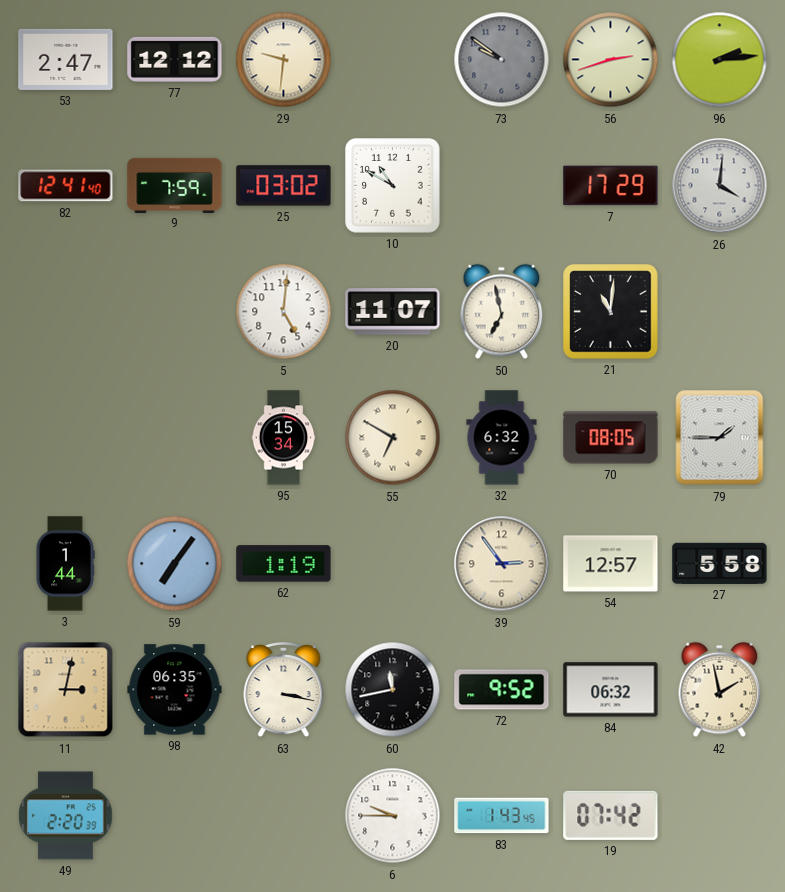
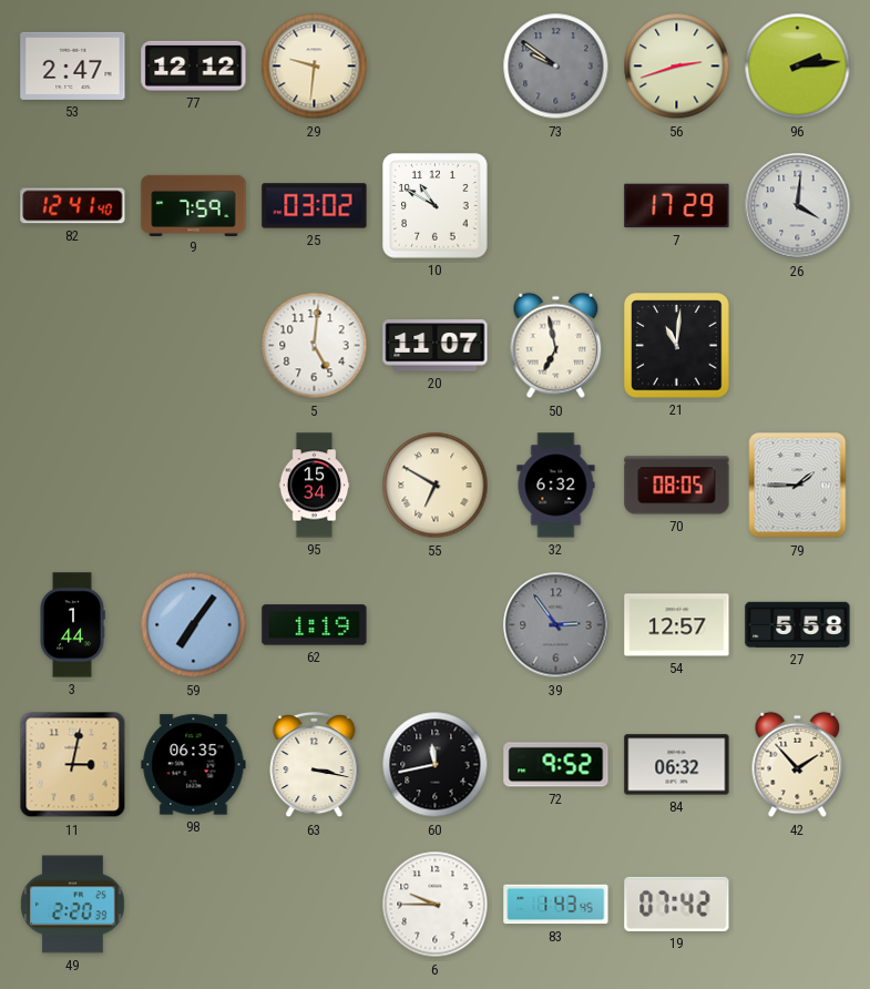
39 dial: cream -> grey (556, 625)
42: 1:58 -> 1:53 (798, 765)
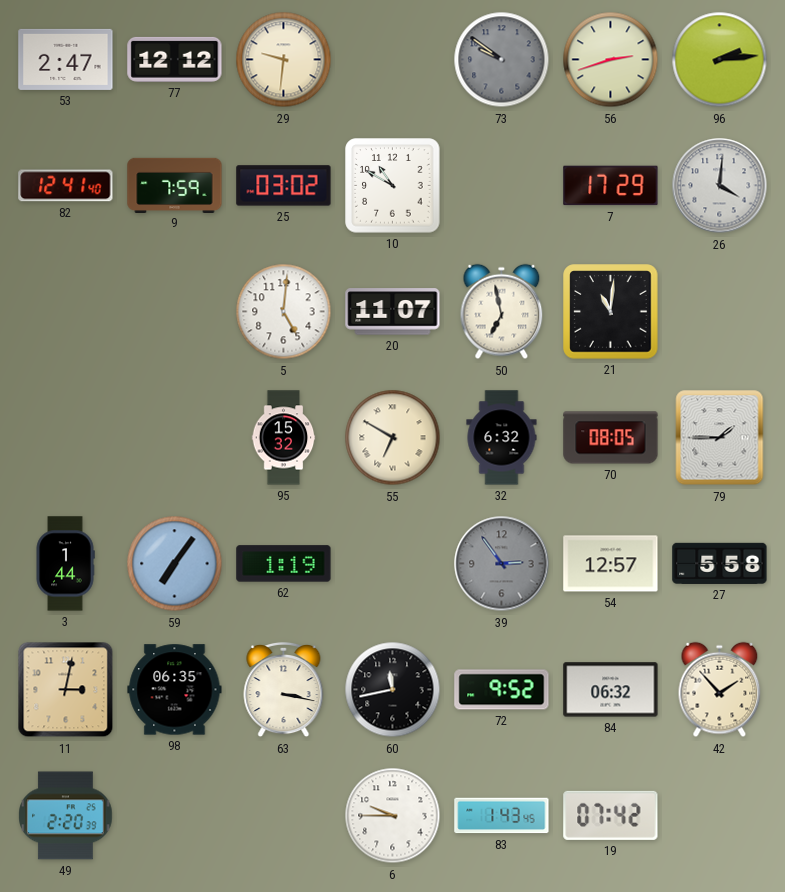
95: 15:34 -> 15:32 (284, 438)
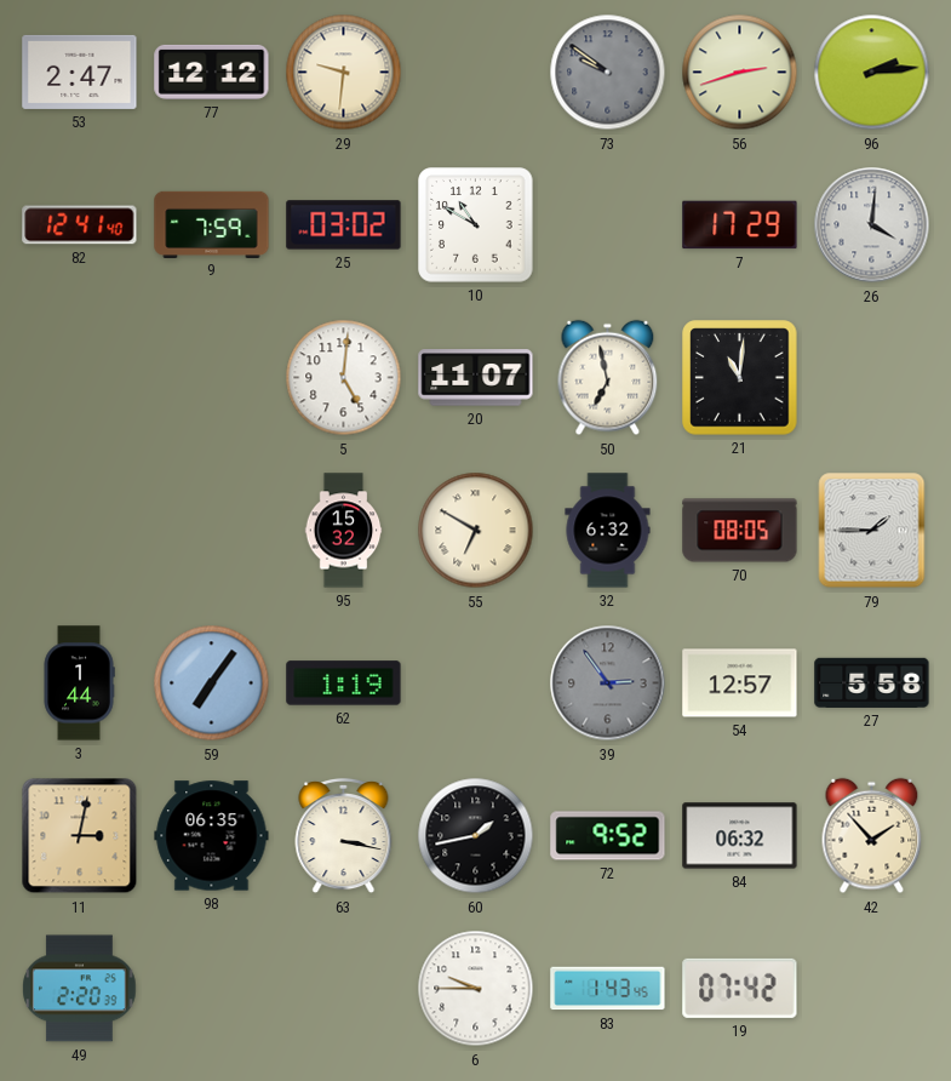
60: 11:43 -> 1:43 (476, 836)
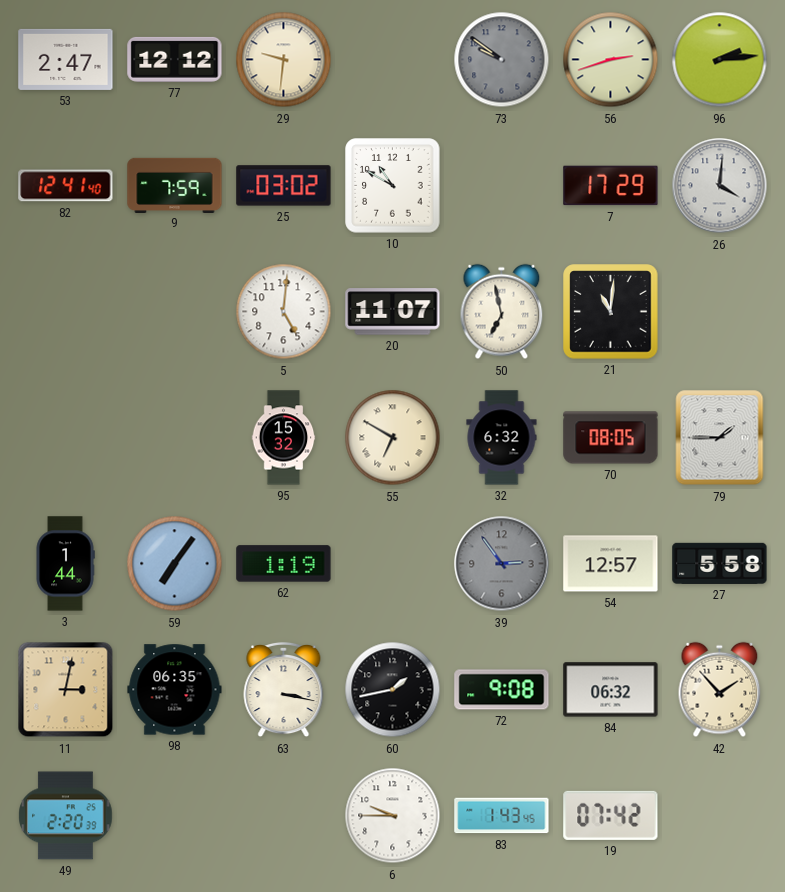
72: 9:52 -> 9:08 (502, 690)
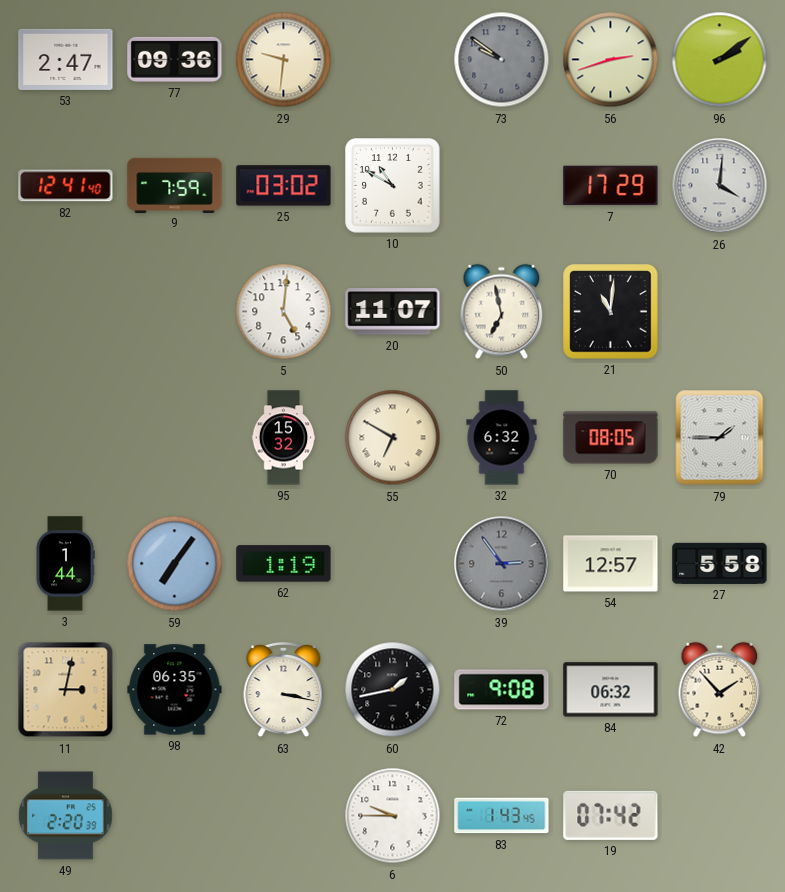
77: 12:12 -> 09:36 (175, 59)
96: 2:14 -> 2:09 (720, 60)
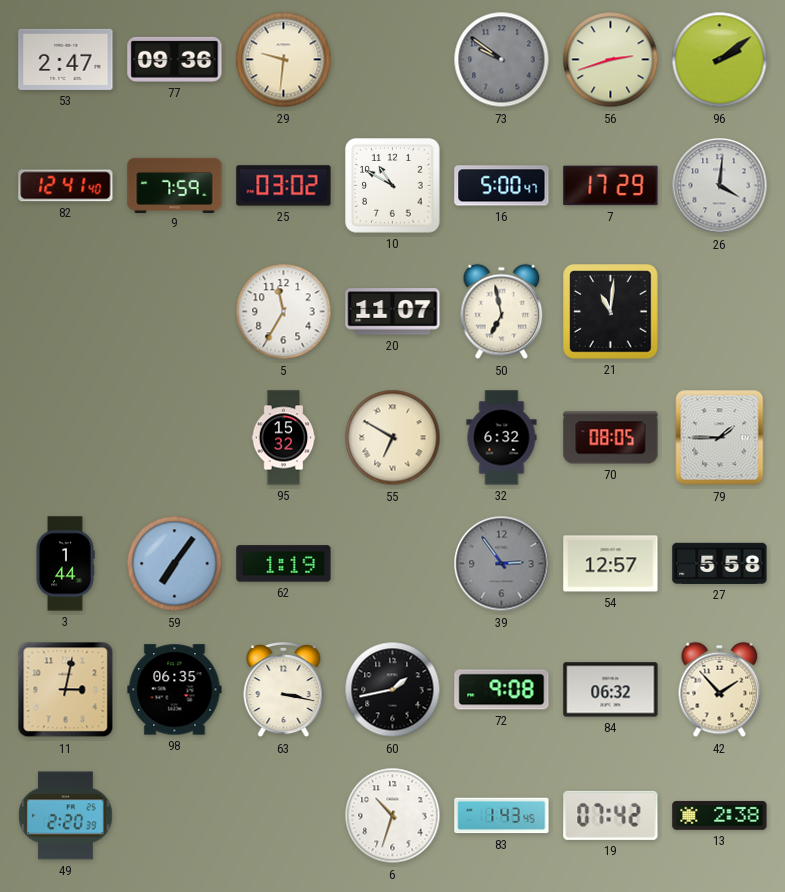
16: none -> 5:00 (502, 186)
5: 5:01 -> 11:35 (284, 312)
6: 9:45 -> 10:33 (393, 816)
13: none -> 2:38 (720, 815)
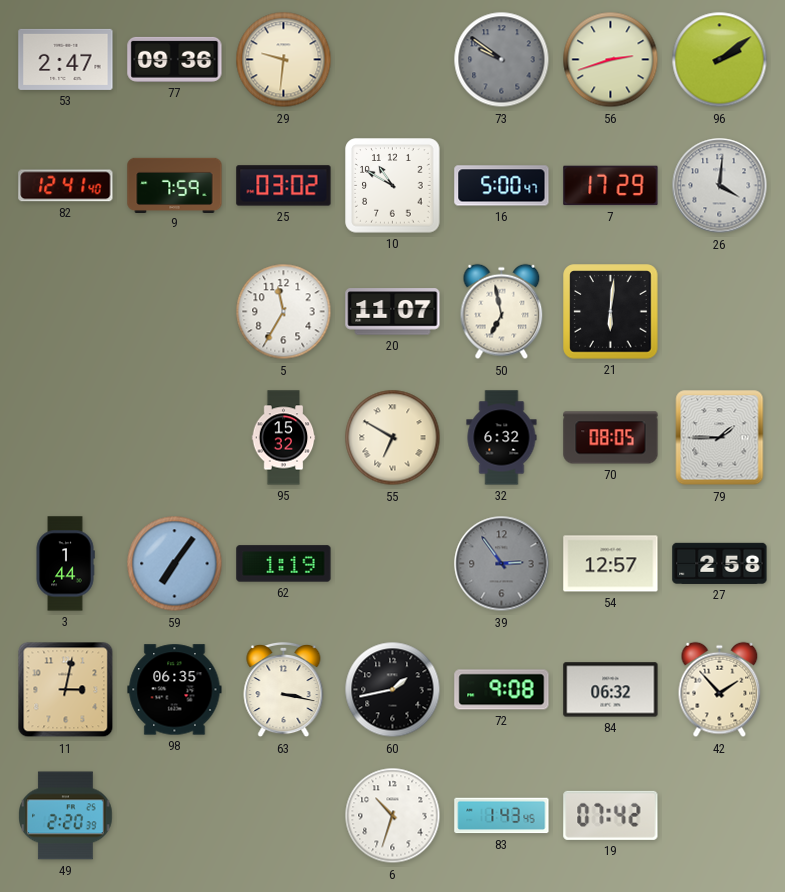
21: 11:01 -> 6:01 (611, 312)
27: 5:58 -> 2:58 (720, 563)
13: 2:38 -> none (720, 815)
